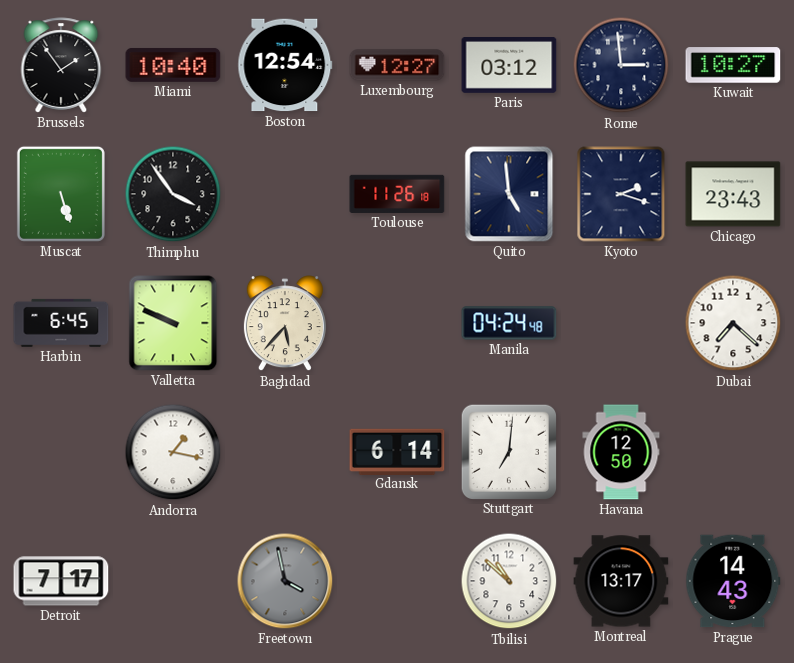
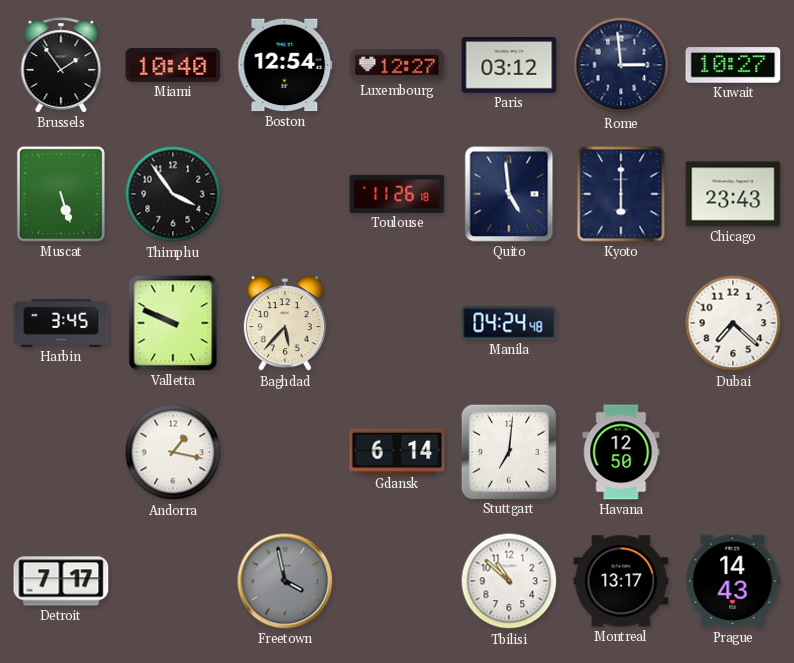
Kyoto: 2:18 -> 6:00 (621, 194)
Harbin: 6:45 -> 3:45 (61, 323)
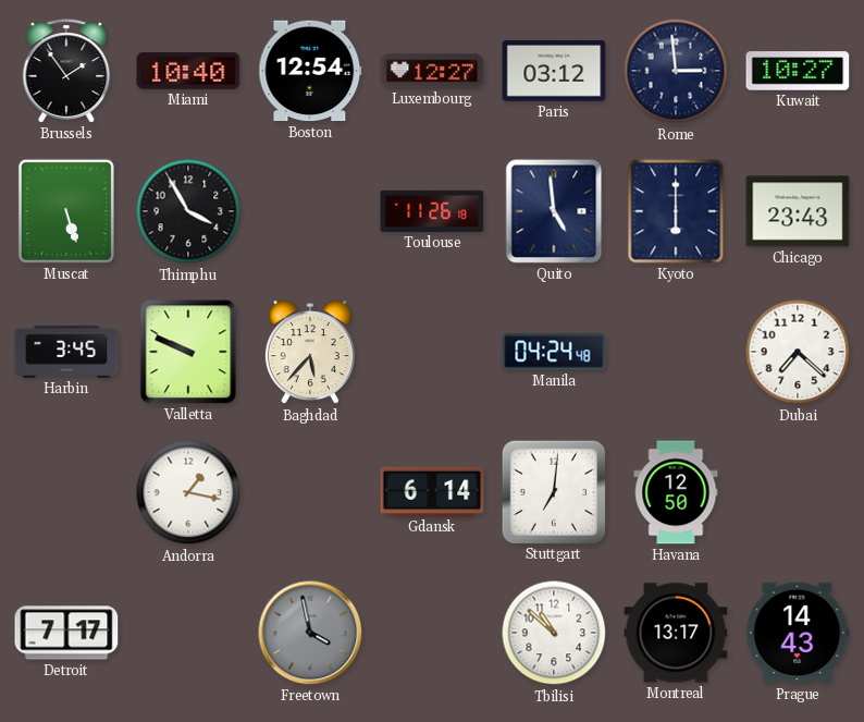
Thimphu: 3:54 -> 3:55 (188, 211)
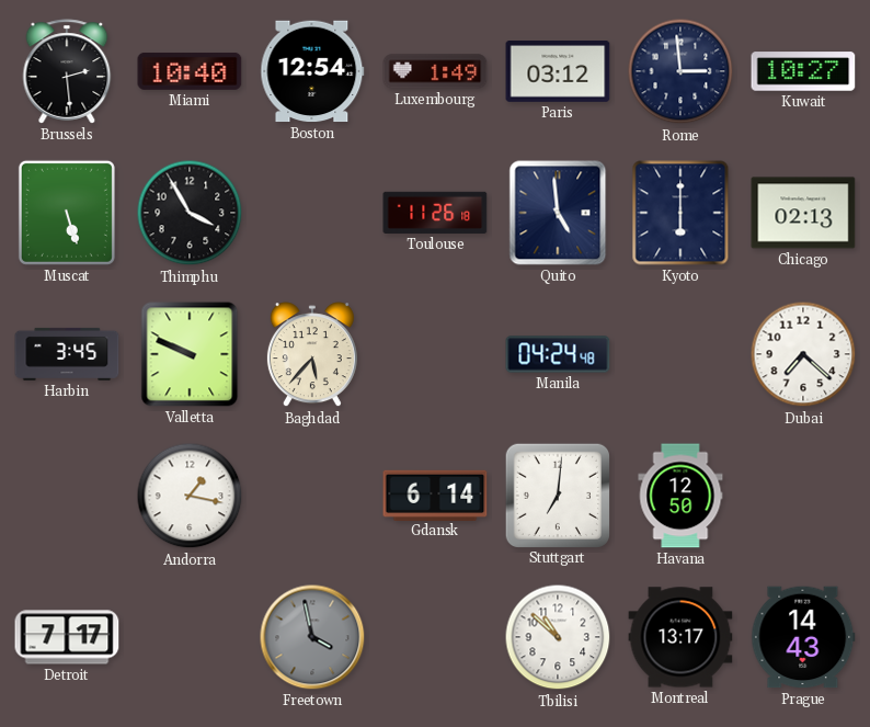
Brussels: 1:54 -> 2:29 (67, 71)
Luxembourg: 12:27 -> 1:49 (435, 71)
Chicago: 23:43 -> 02:13 (803, 213)
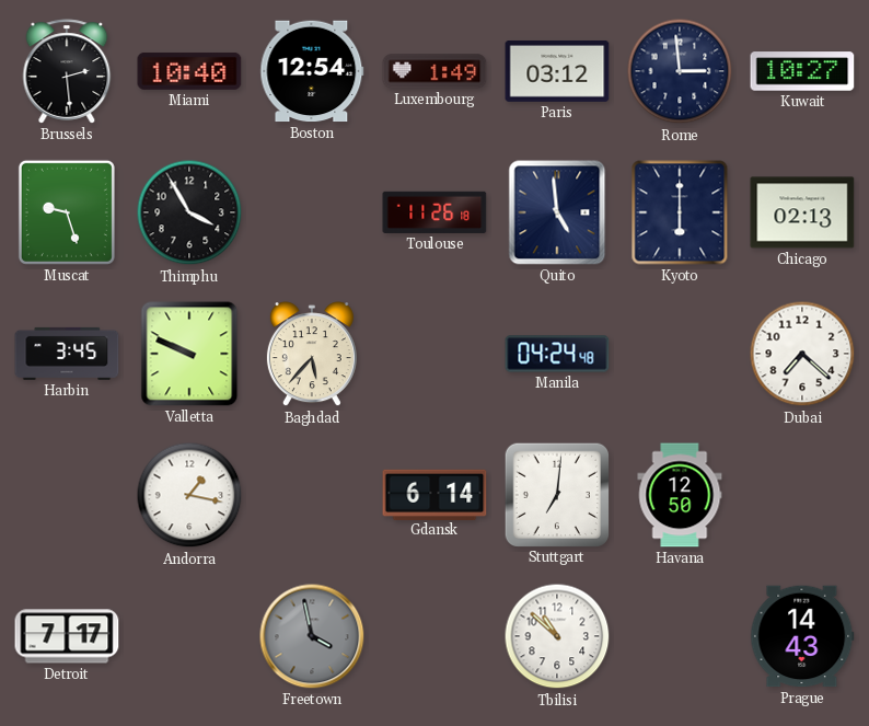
Muscat: 5:27 -> 9:27 (67, 212)
Montreal: 13:17 -> none (680, 637)
